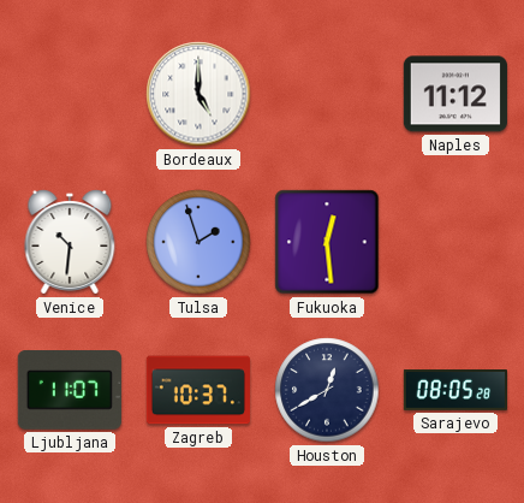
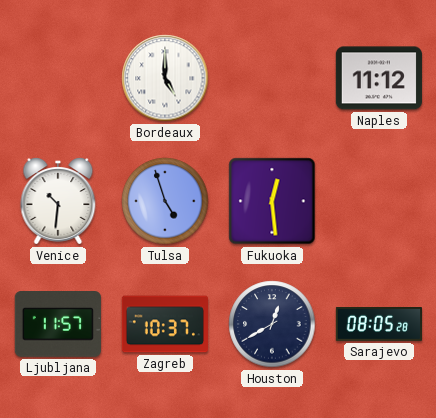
Tulsa: 1:57 -> 4:57 (165, 201)
Ljubljana: 11:07 -> 11:57 (58, 325)
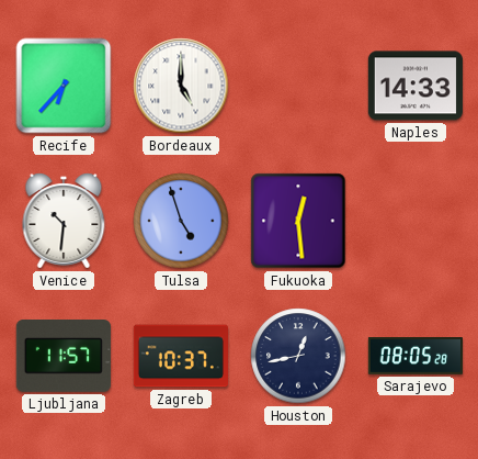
Recife: none -> 6:37 (64, 86)
Naples: 11:12 -> 14:33 (416, 86)
Houston: 12:40 -> 12:43 (298, 356)
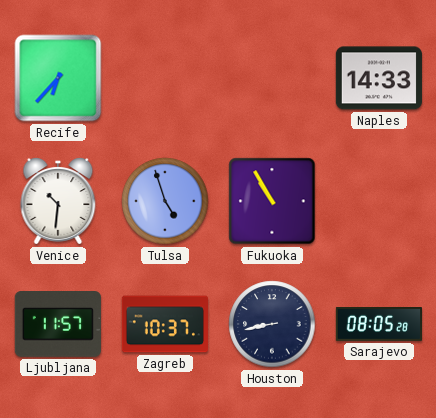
Bordeaux: 5:00 -> none (181, 86)
Fukuoka: 12:29 -> 10:55 (272, 201)
Houston: 12:43 -> 8:43 (272, 324)
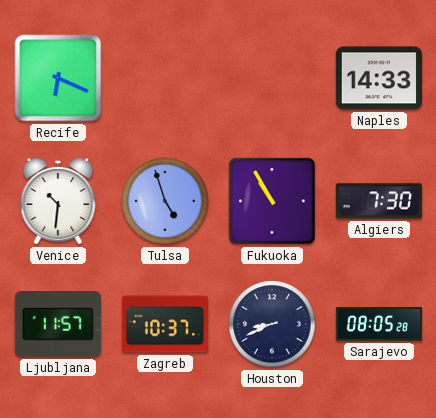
Recife: 6:37 -> 6:19 (58, 78)
Algiers: none -> 7:30 (379, 201)
Houston: 8:43 -> 8:41 (272, 324)
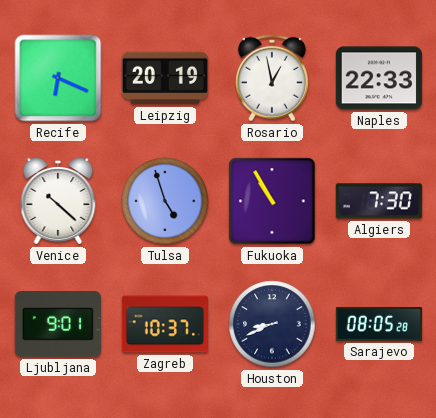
Leipzig: none -> 20:19 (165, 78)
Rosario: none -> 12:58 (272, 78)
Naples: 14:33 -> 22:33 (379, 78)
Venice: 10:31 -> 10:22 (58, 201)
Ljubljana: 11:57 -> 9:01 (58, 325)
